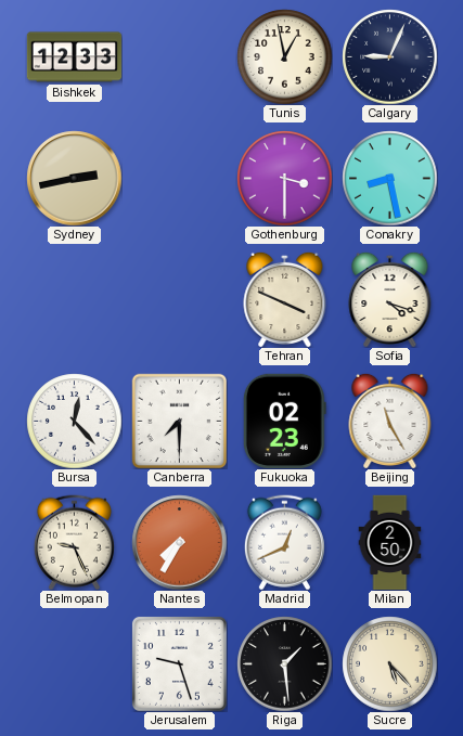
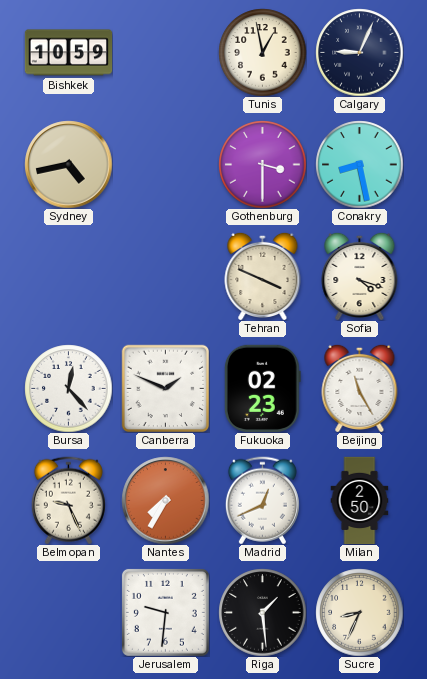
Bishkek: 12:33 -> 10:59 (68, 53)
Sydney: 2:43 -> 4:43 (68, 164)
Canberra: 7:30 -> 1:49 (165, 388)
Jerusalem: 9:27 -> 9:31 (165, 612)
Sucre: 5:23 -> 8:34 (359, 612)
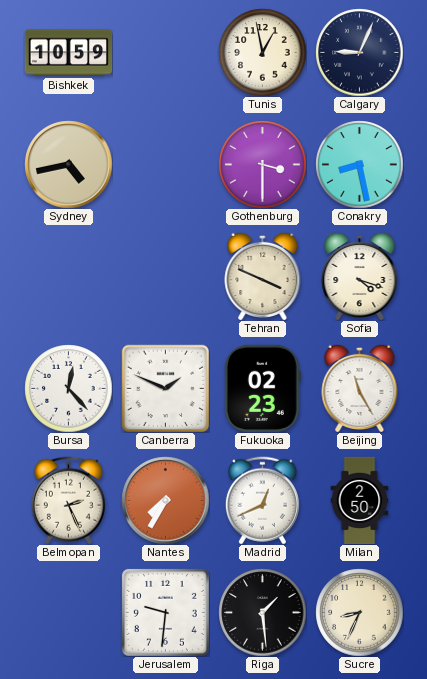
Belmopan: 9:26 -> 2:26 (68, 500)
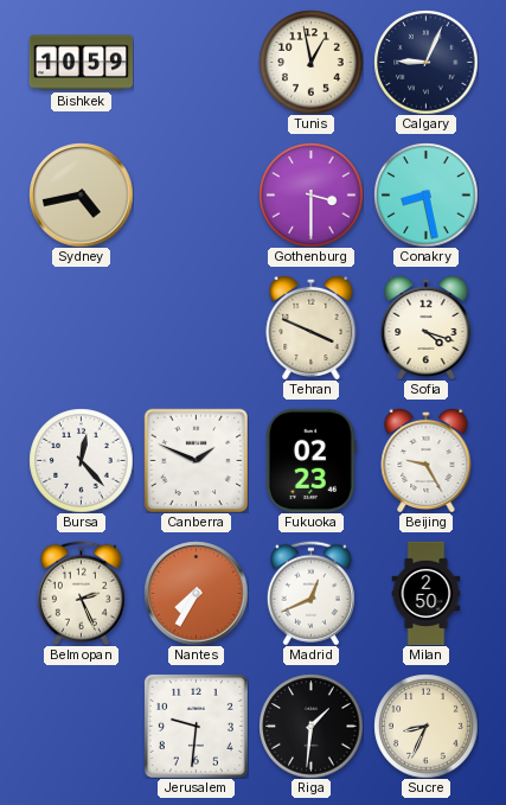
Beijing: 11:25 -> 9:25 (427, 460)
Riga: 1:29 -> 1:31 (310, 726)
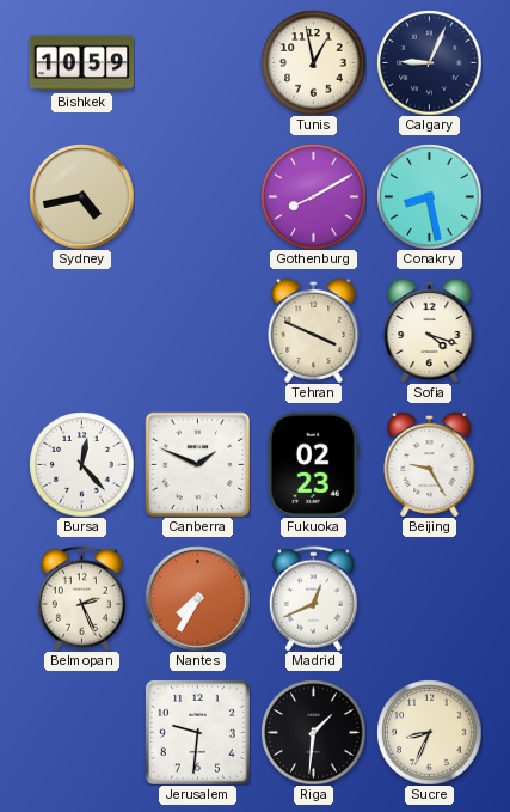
Gothenburg: 3:30 -> 8:10 (313, 196)
Milan: 2:50 -> none (427, 593)
